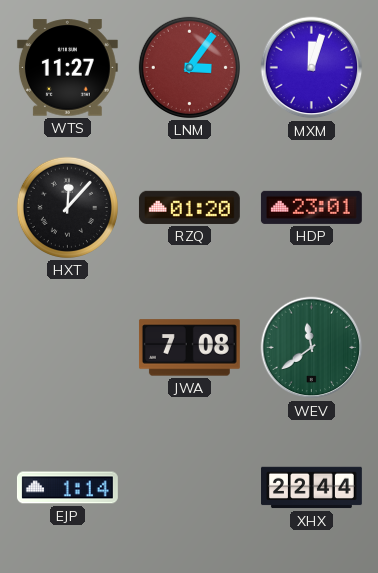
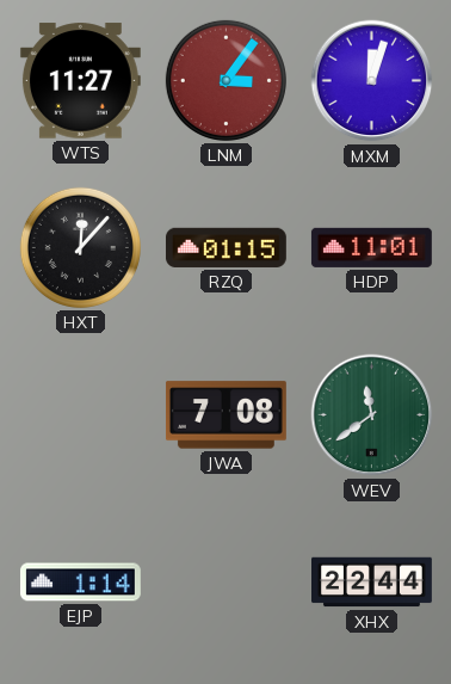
RZQ: 01:20 -> 01:15 (225, 247)
HDP: 23:01 -> 11:01 (371, 247)
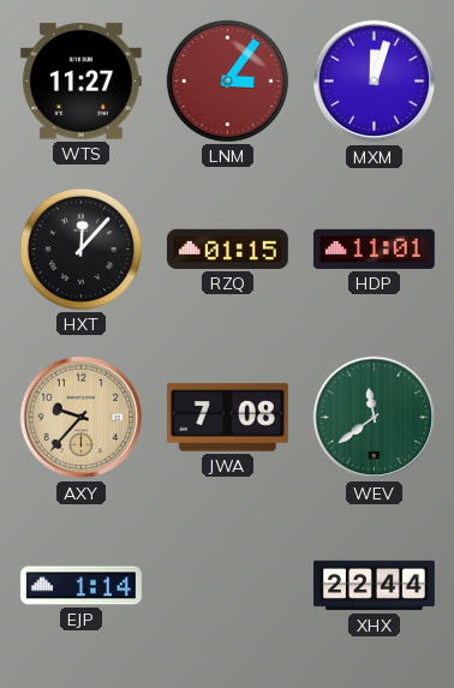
AXY: none -> 9:37 (82, 418)
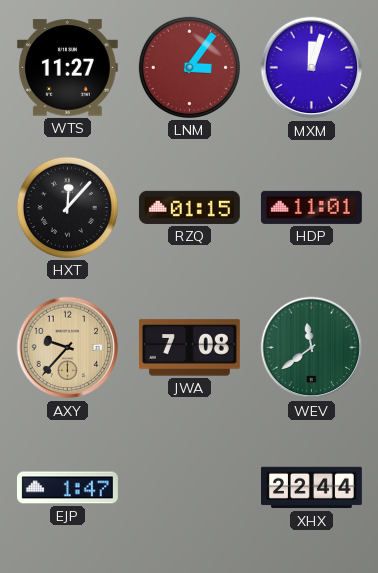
EJP: 1:14 -> 1:47 (67, 488)
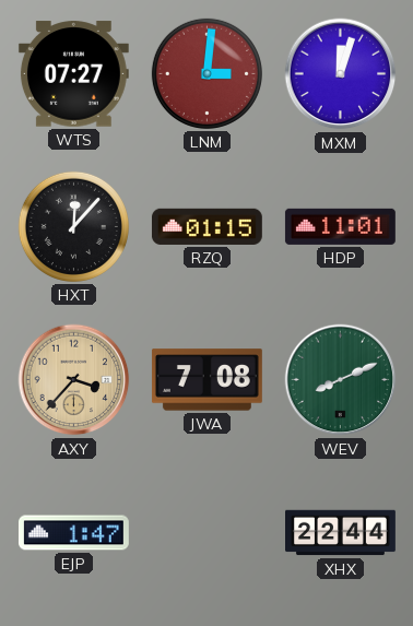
WTS: 11:27 -> 07:27 (73, 74)
LNM: 3:06 -> 3:01 (206, 73)
AXY: 9:37 -> 3:37 (74, 380)
WEV: 11:39 -> 8:11 (341, 380)
